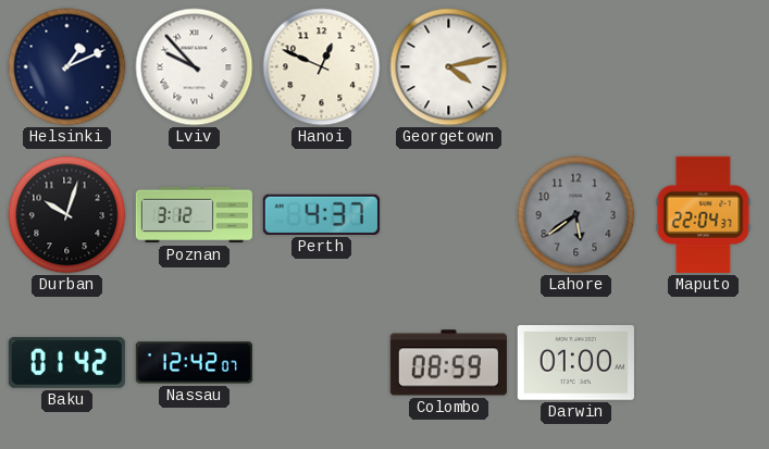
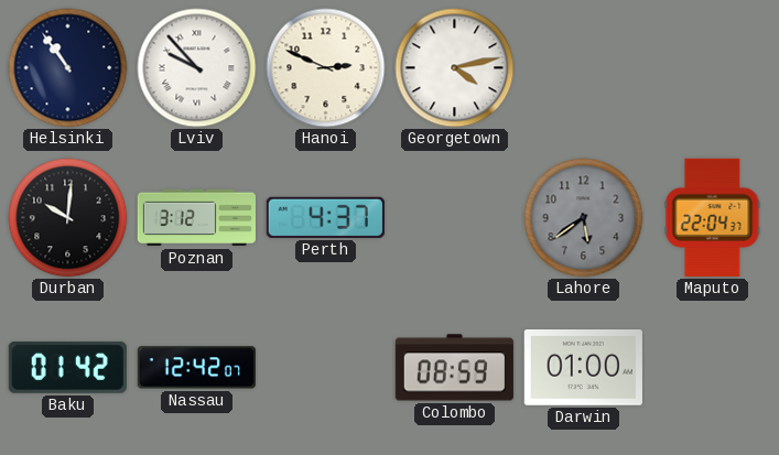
Helsinki: 1:11 -> 10:54 (68, 68)
Hanoi: 12:49 -> 2:49 (326, 68)
Durban: 10:03 -> 10:01 (68, 218)
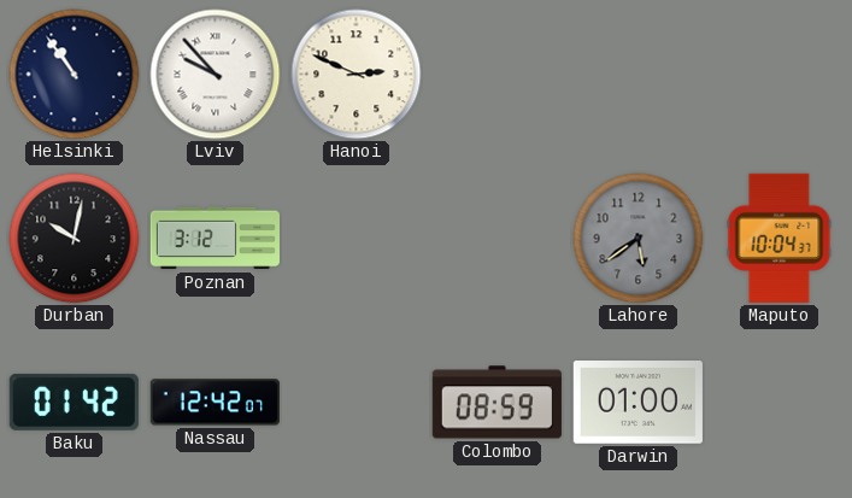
Georgetown: 4:13 -> none (455, 68)
Durban: 10:01 -> 10:02 (75, 239)
Perth: 4:37 -> none (325, 217)
Maputo: 22:04 -> 10:04 (780, 238)
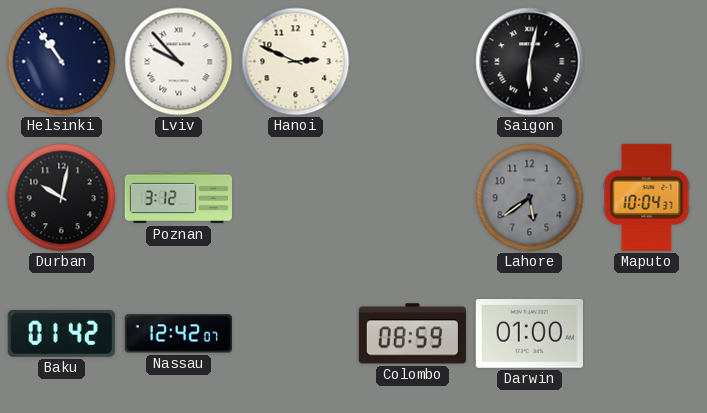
Saigon: none -> 6:02 (530, 62)
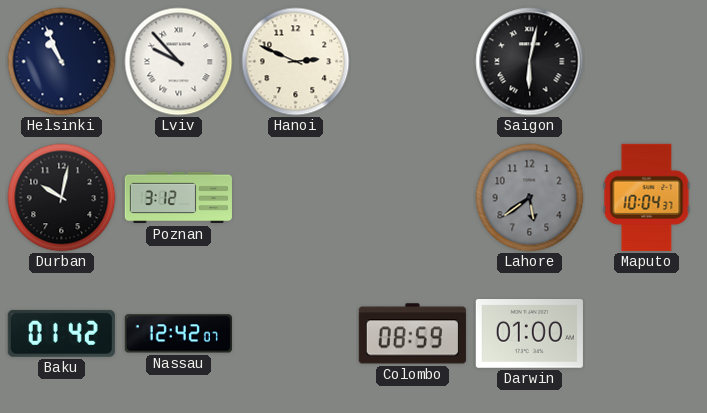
Helsinki: 10:54 -> 10:56 (62, 62)
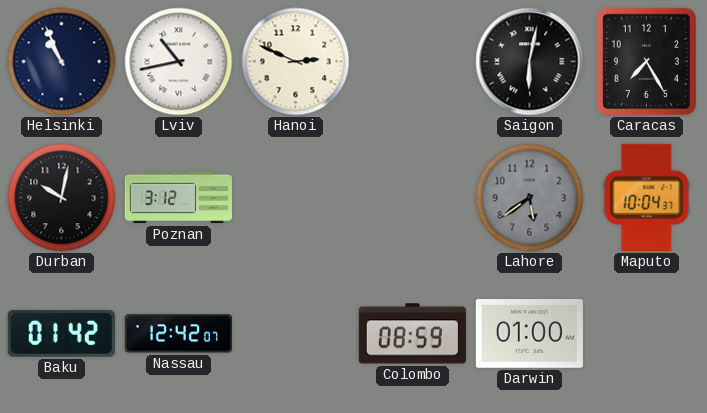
Lviv: 9:53 -> 10:43 (179, 62)
Caracas: none -> 7:25 (646, 61)
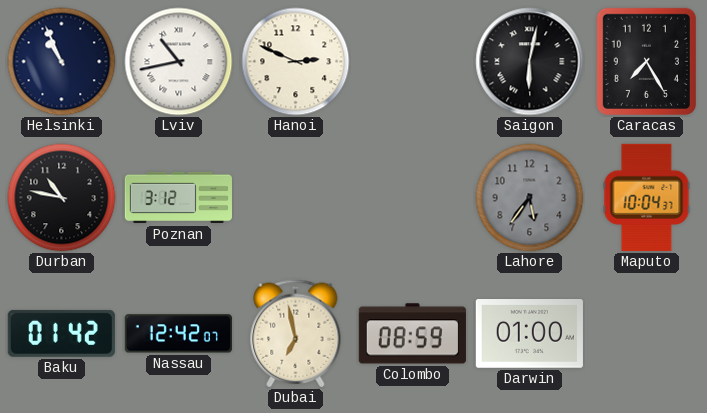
Durban: 10:02 -> 10:47 (62, 198)
Lahore: 5:39 -> 5:36 (530, 198)
Dubai: none -> 6:58 (296, 334)
